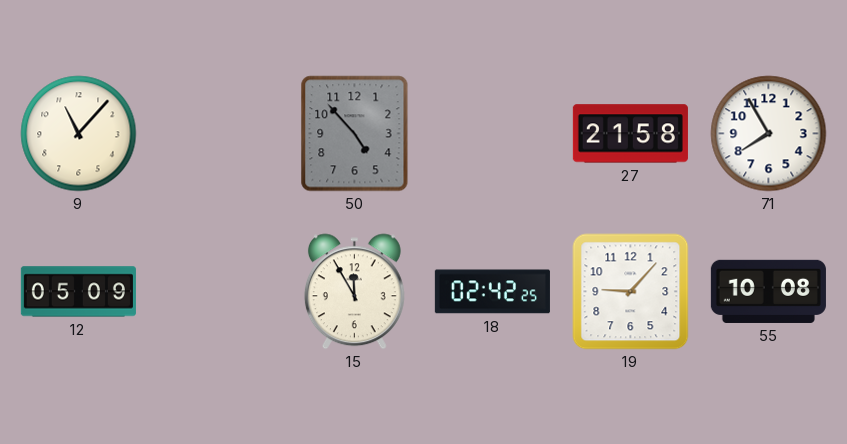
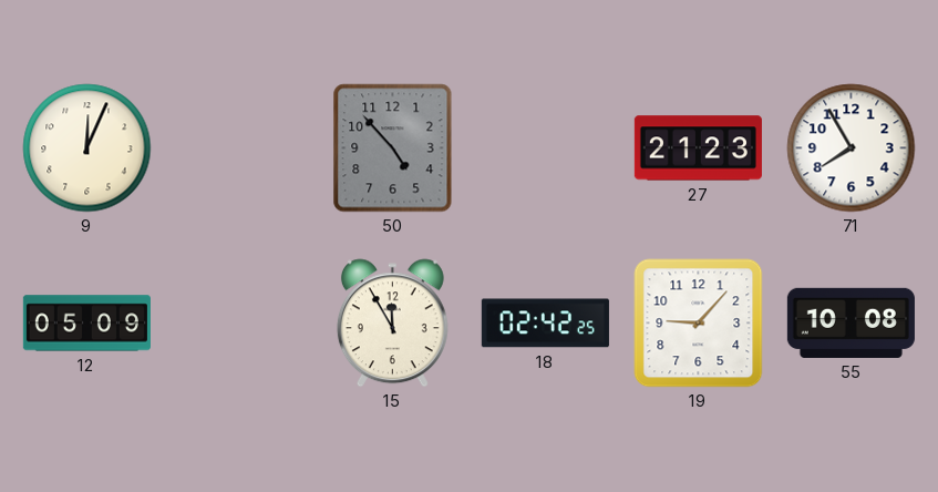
9: 11:07 -> 12:04 (87, 148)
27: 21:58 -> 21:23 (698, 148)
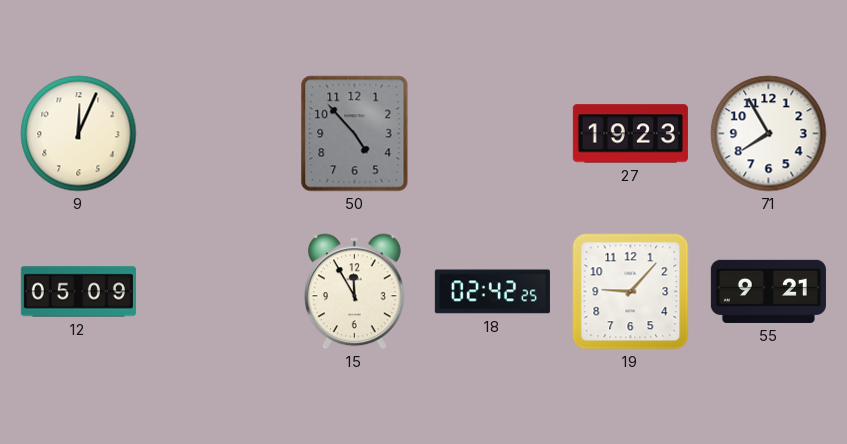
27: 21:23 -> 19:23 (630, 134)
55: 10:08 -> 9:21 (768, 291)
